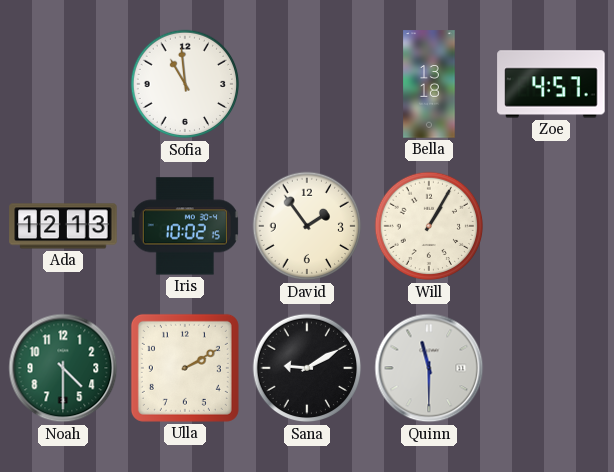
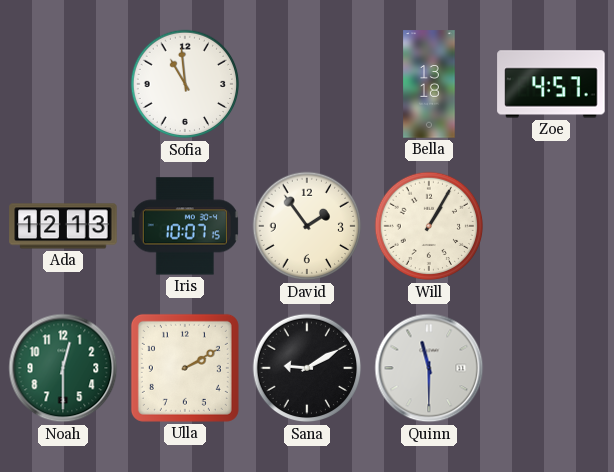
Iris: 10:02 -> 10:07 (185, 226)
Noah: 4:30 -> 12:30 (63, 368)
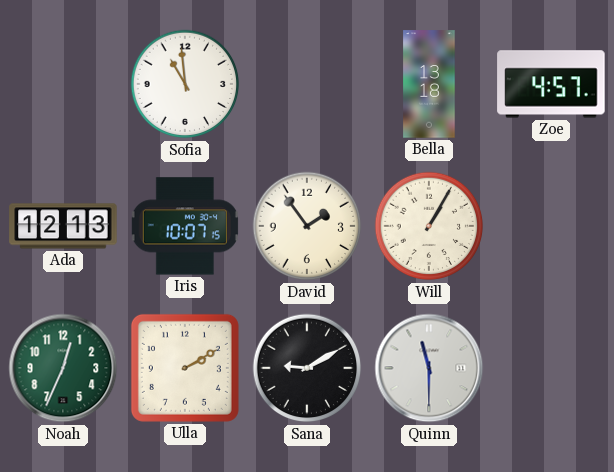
Noah: 12:30 -> 12:34 (63, 368)
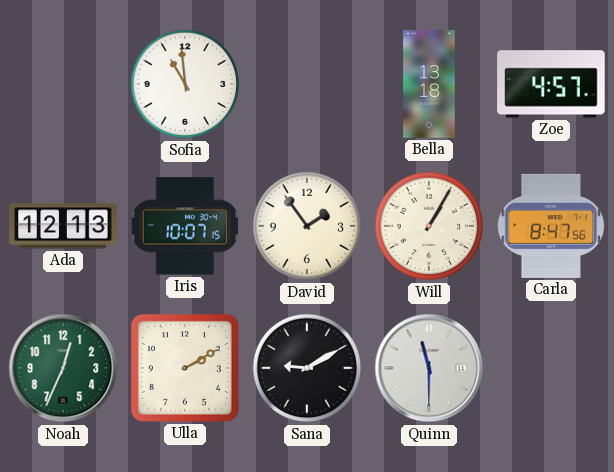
Carla: none -> 8:47 (551, 226)
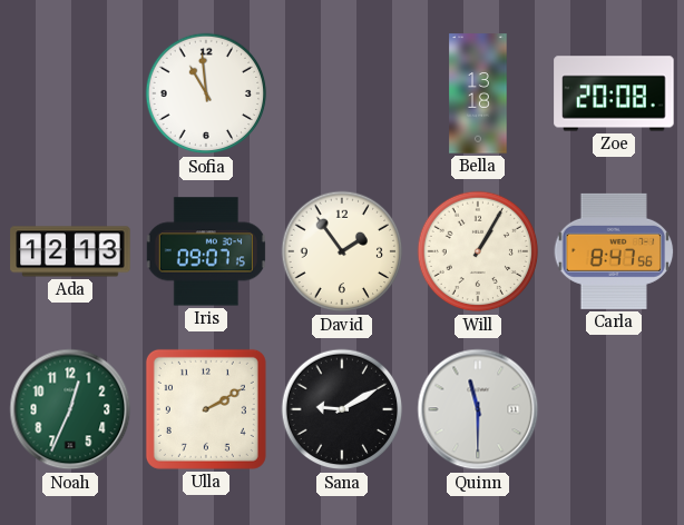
Zoe: 4:57 -> 20:08 (614, 93)
Iris: 10:07 -> 09:07 (206, 251)
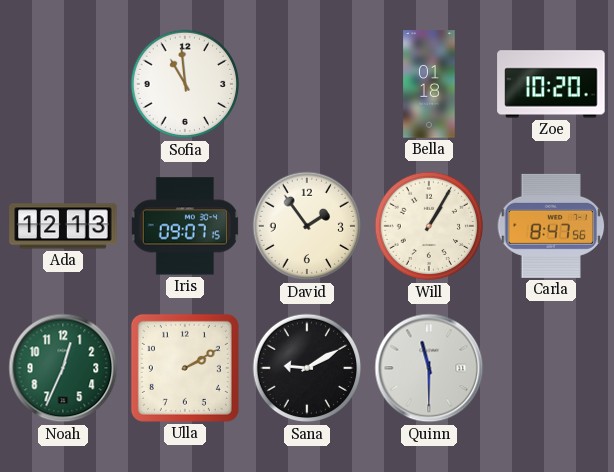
Bella: 13:18 -> 01:18 (429, 84)
Zoe: 20:08 -> 10:20 (551, 84)
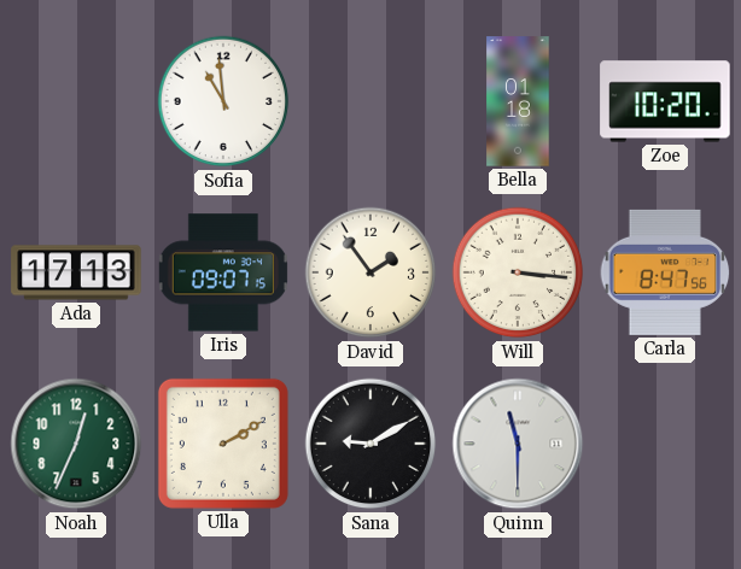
Ada: 12:13 -> 17:13 (76, 272)
Will: 1:05 -> 3:16 (518, 272)
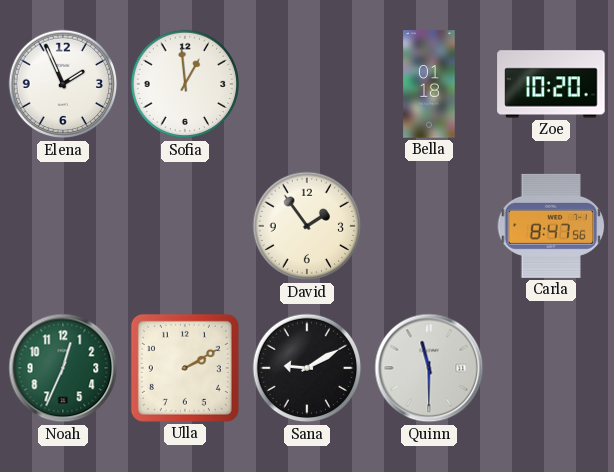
Elena: none -> 1:56 (63, 84)
Sofia: 10:59 -> 12:59 (185, 84)
Ada: 17:13 -> none (76, 272)
Iris: 09:07 -> none (223, 272)
Will: 3:16 -> none (518, 272)
